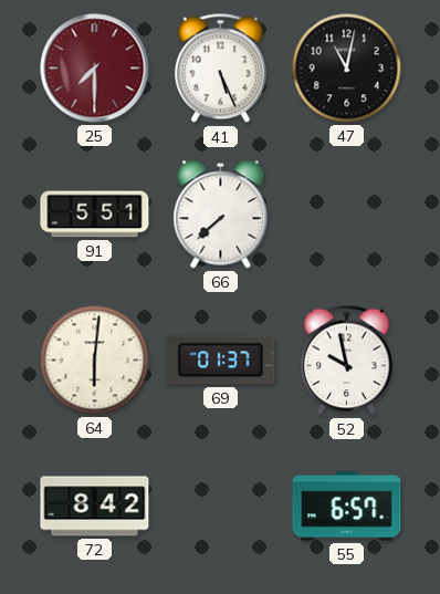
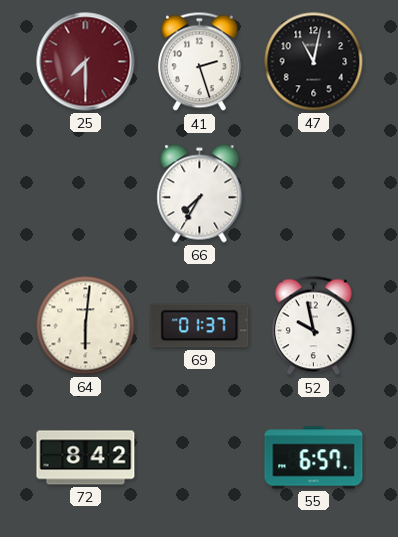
41: 5:26 -> 2:27 (199, 62)
91: 5:51 -> none (95, 215)
66: 7:38 -> 7:35 (200, 194)
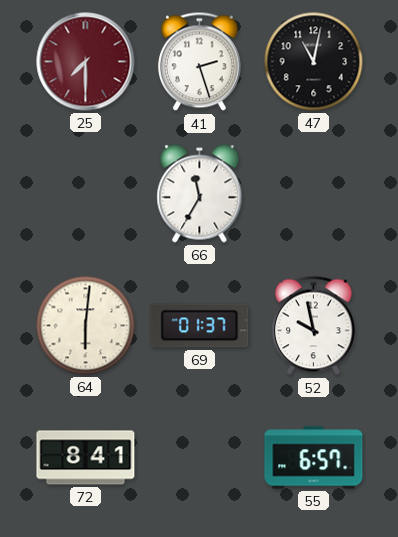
66: 7:35 -> 11:35 (200, 194)
72: 8:42 -> 8:41 (86, 458)
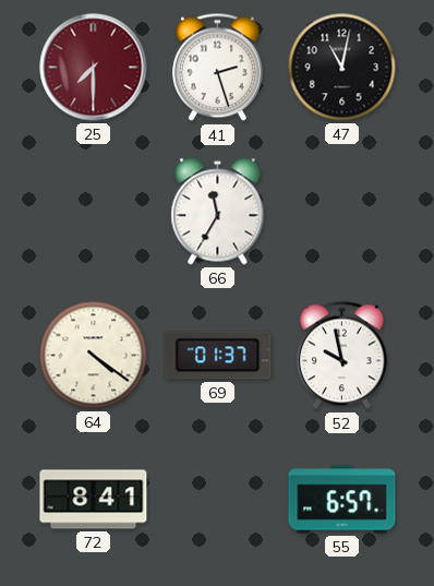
64: 6:01 -> 4:21 (94, 356)
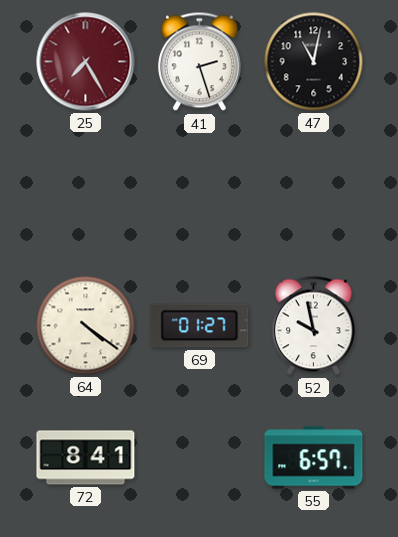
25: 7:30 -> 7:25 (86, 62)
66: 11:35 -> none (218, 212)
69: 01:37 -> 01:27 (200, 326)
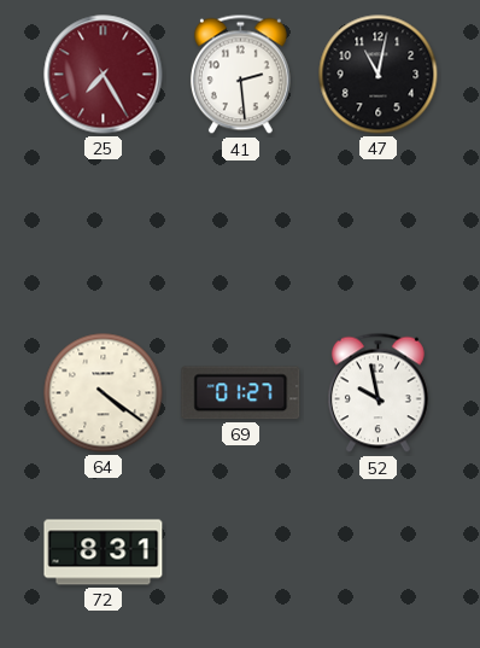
41: 2:27 -> 2:29 (240, 75)
72: 8:41 -> 8:31 (104, 553)
55: 6:57 -> none (314, 458)
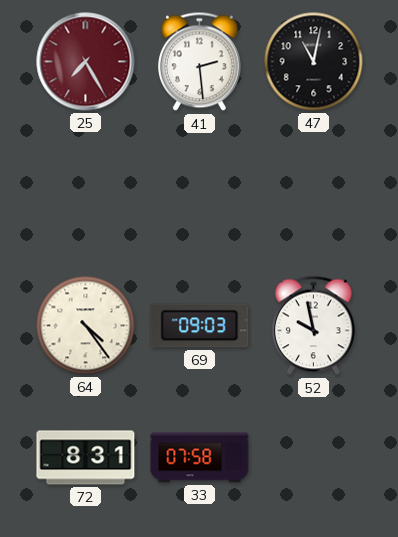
64: 4:21 -> 4:24 (86, 326)
69: 01:27 -> 09:03 (200, 326)
33: none -> 07:58 (200, 458)
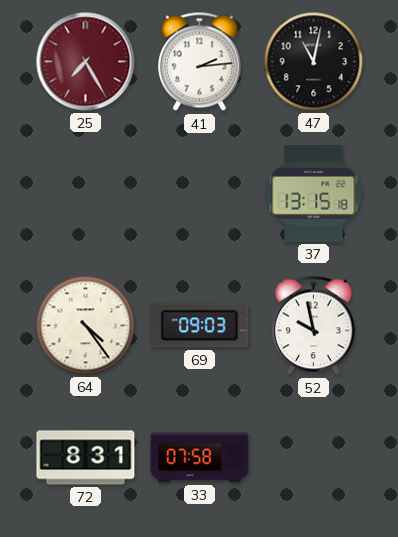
41: 2:29 -> 2:14 (199, 62)
37: none -> 13:15 (314, 194)
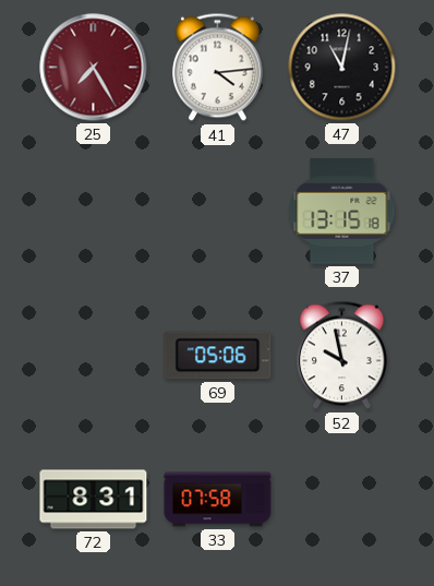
41: 2:14 -> 4:14 (217, 68)
64: 4:24 -> none (86, 326)
69: 09:03 -> 05:06 (218, 356)
